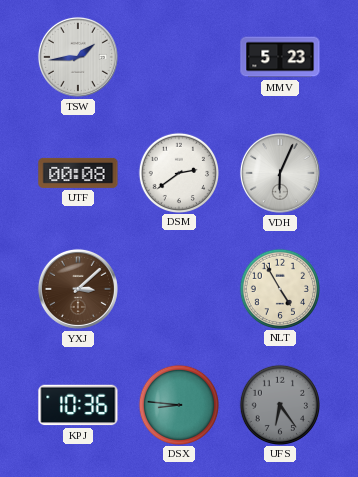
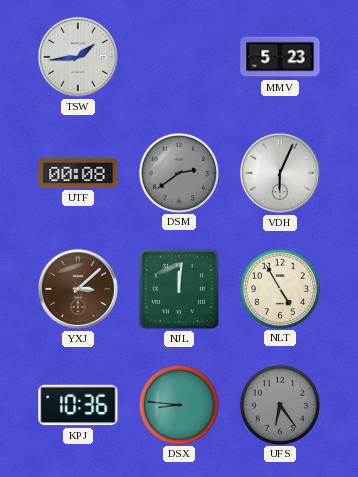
DSM dial: white -> grey (178, 172)
NJL: none -> 12:01 (179, 289)
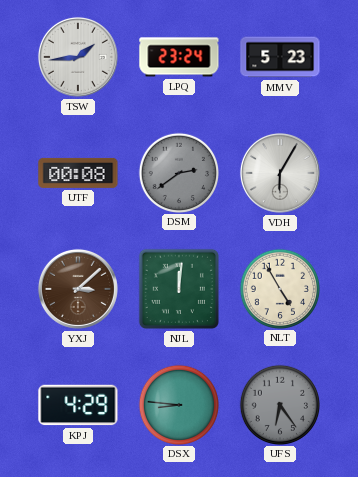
LPQ: none -> 23:24 (179, 57)
VDH: 6:04 -> 6:05 (280, 173)
KPJ: 10:36 -> 4:29 (78, 405)
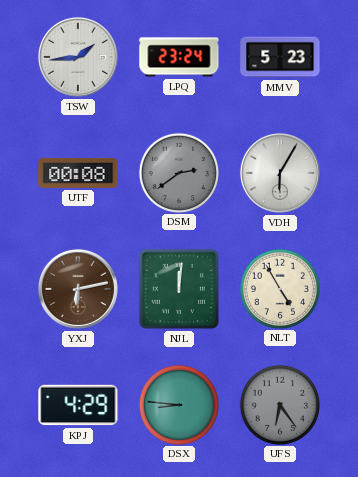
YXJ: 3:08 -> 6:13 (78, 289)
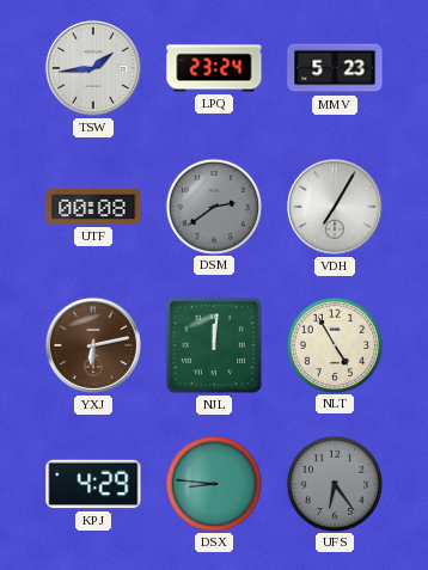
VDH: 6:05 -> 7:05 (335, 207)
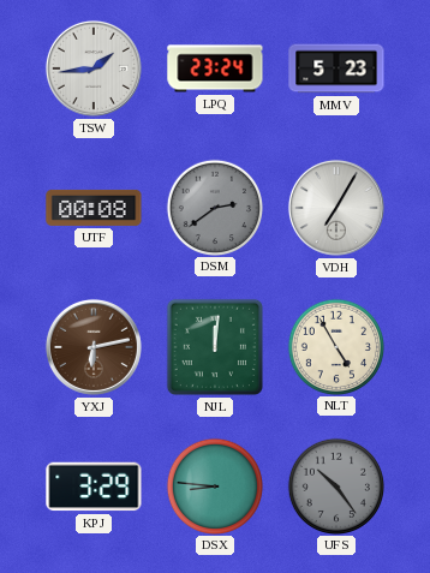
KPJ: 4:29 -> 3:29 (94, 487)
UFS: 6:24 -> 10:24 (335, 485)
